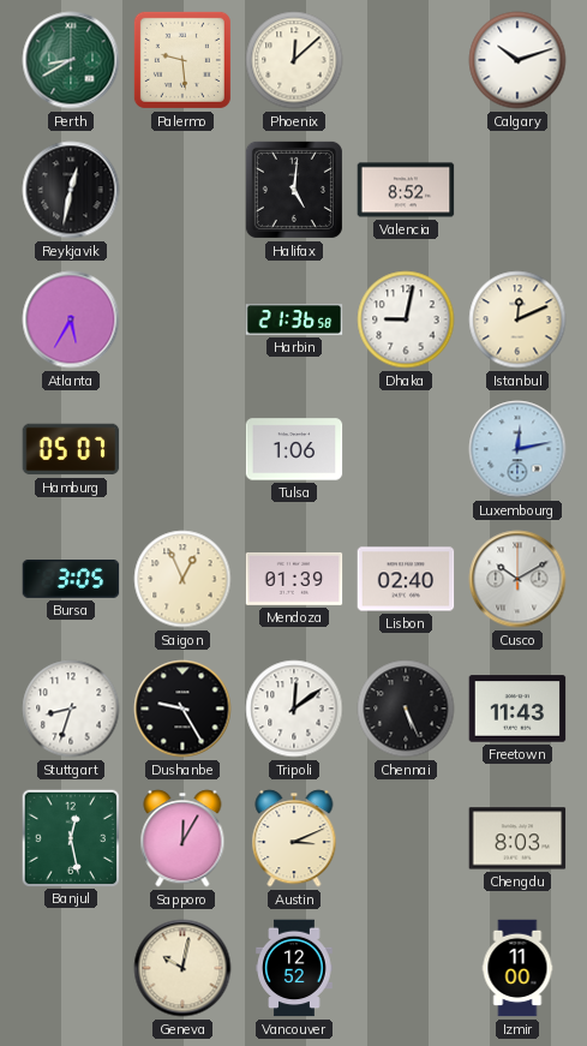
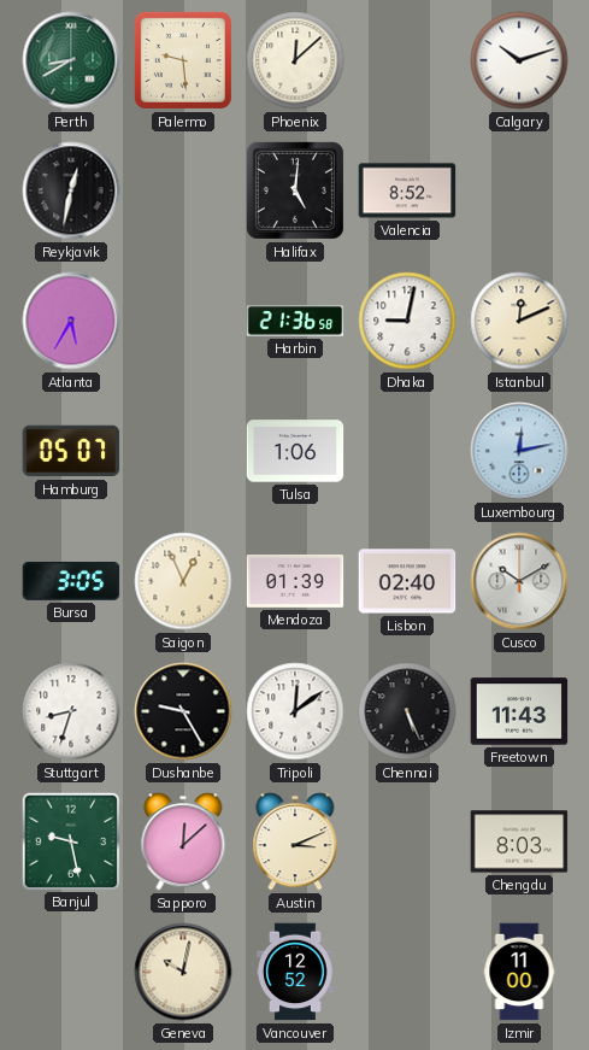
Banjul: 12:28 -> 9:28 (70, 840)
Sapporo: 12:05 -> 12:08 (183, 841)
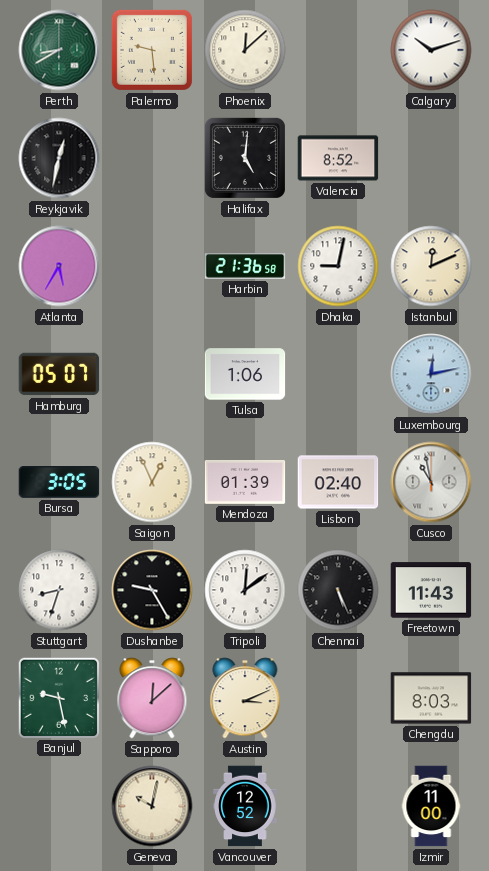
Cusco: 10:10 -> 10:58 (431, 482)
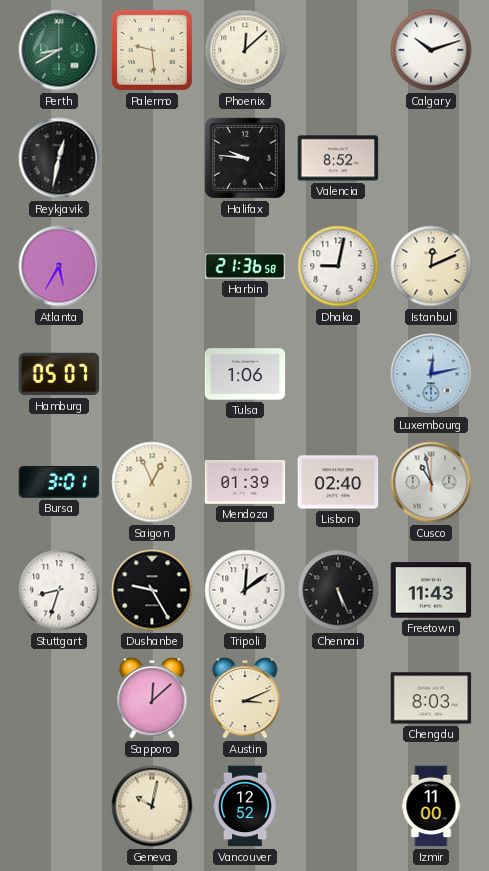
Halifax: 5:01 -> 9:46 (245, 158)
Bursa: 3:05 -> 3:01 (59, 483)
Banjul: 9:28 -> none (58, 697)
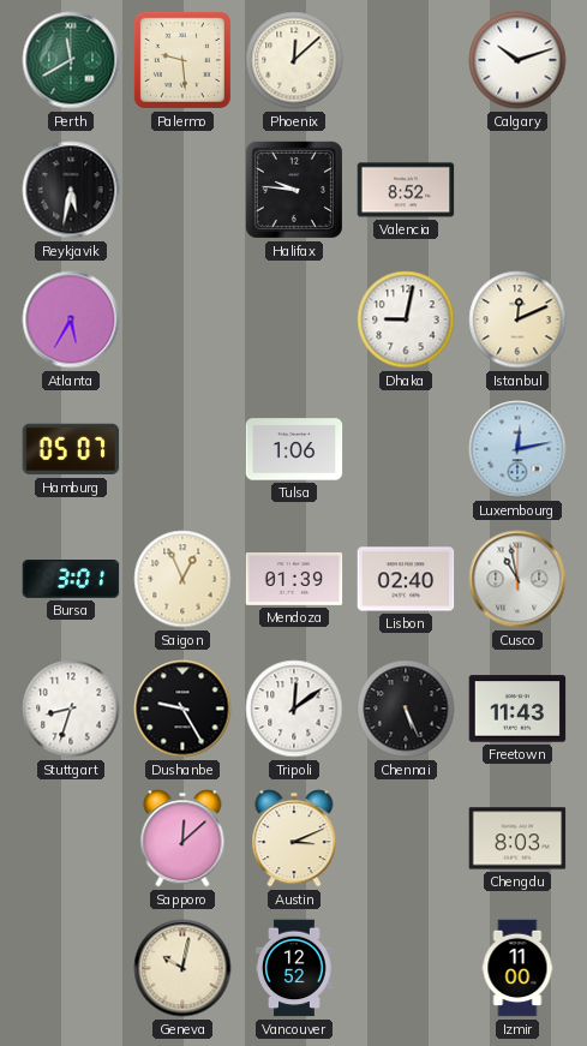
Perth: 8:40 -> 11:40 (71, 60)
Reykjavik: 12:32 -> 5:32 (71, 190)
Harbin: 21:36 -> none (245, 266)
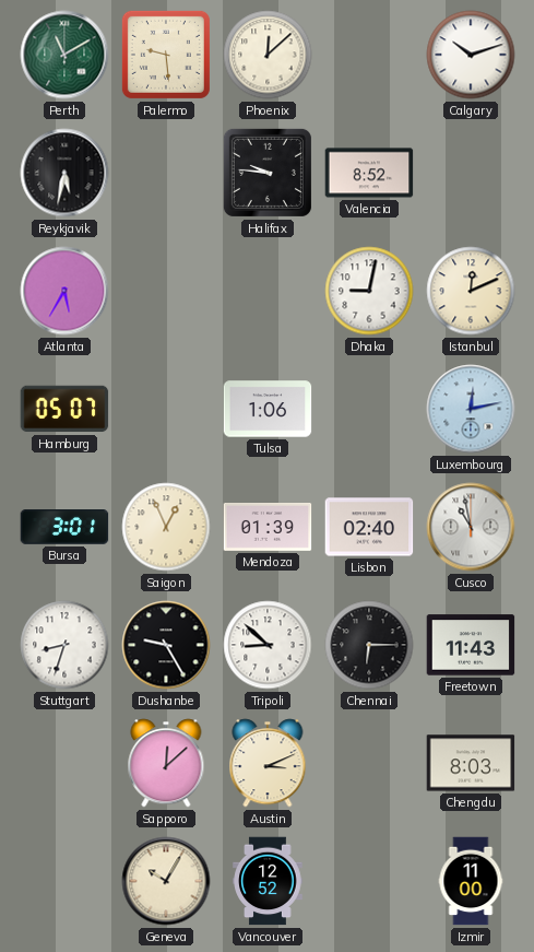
Perth: 11:40 -> 11:10 (64, 55)
Tripoli: 12:09 -> 8:52 (268, 645)
Chennai: 5:26 -> 6:15 (369, 645)
Geneva: 10:02 -> 10:05 (166, 881)
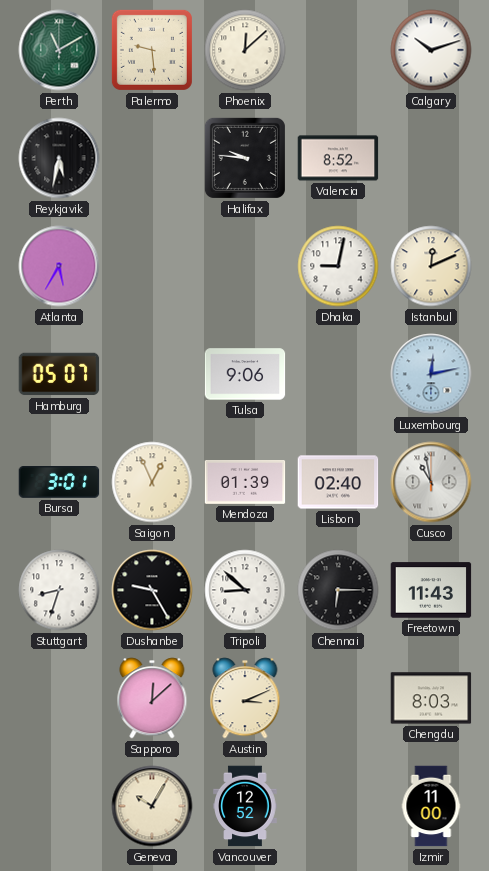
Tulsa: 1:06 -> 9:06 (245, 374)
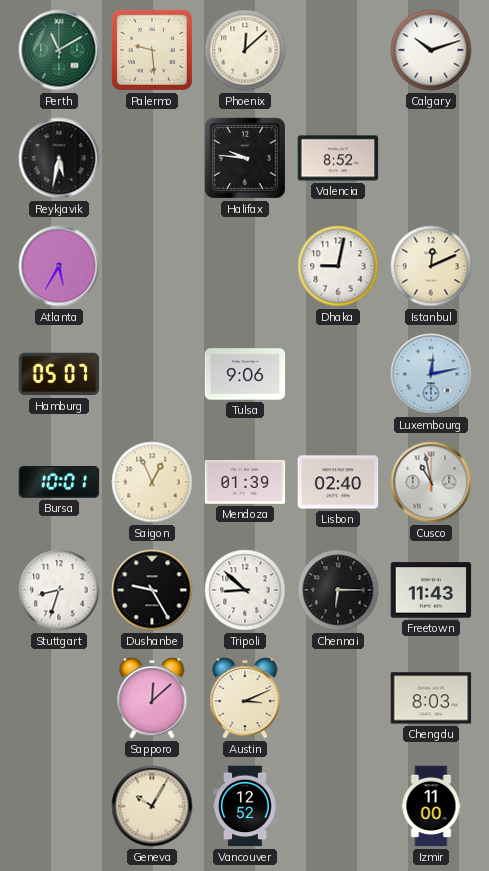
Bursa: 3:01 -> 10:01 (59, 483)
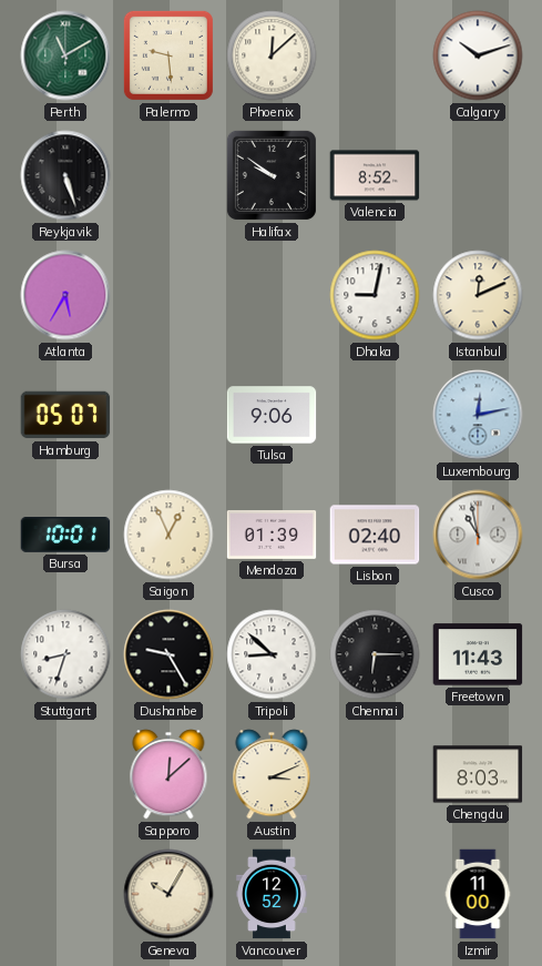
Reykjavik: 5:32 -> 5:27 (65, 175)
Halifax: 9:46 -> 9:51 (272, 175)
